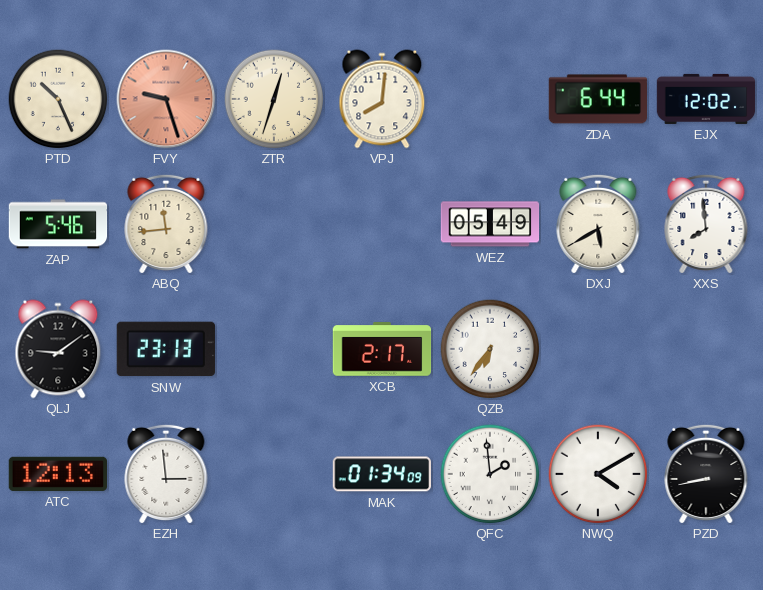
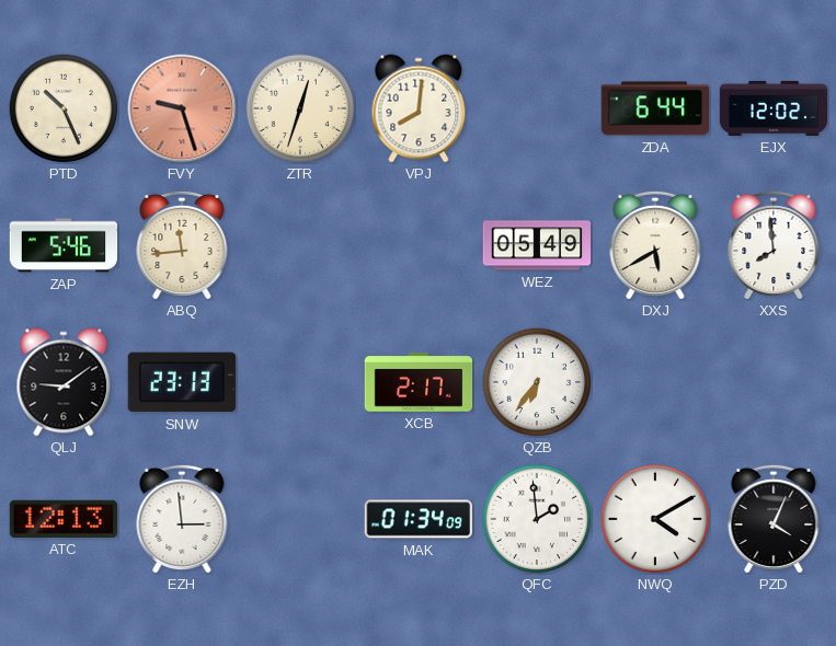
PZD: 8:43 -> 4:04 (774, 518)
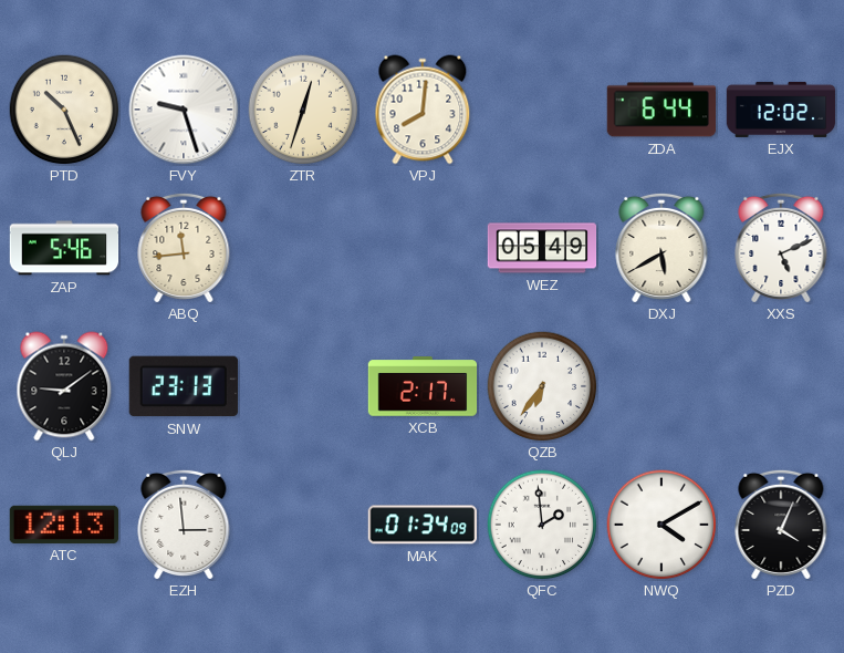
FVY dial: salmon -> white (184, 110)
XXS: 7:59 -> 5:11 (781, 247)
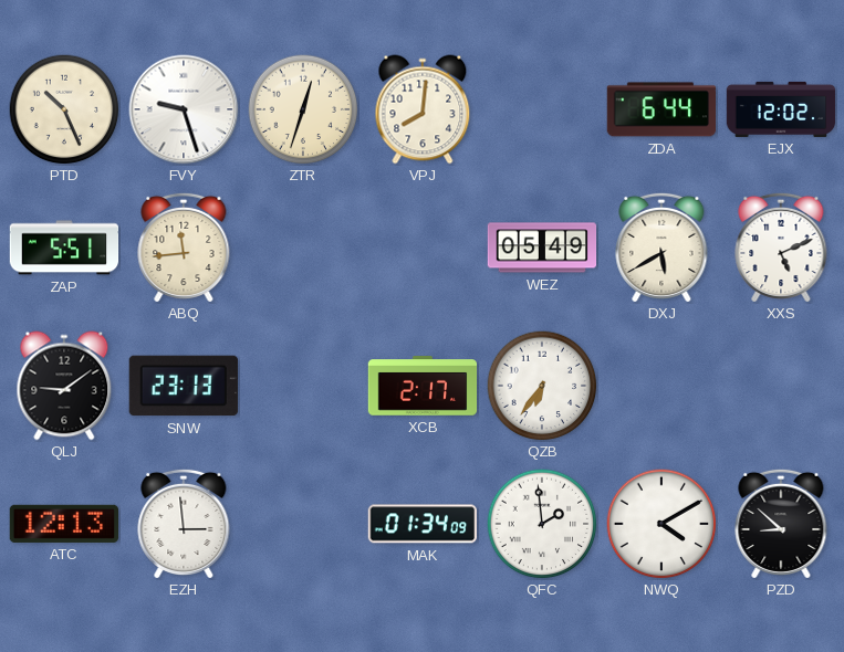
ZAP: 5:46 -> 5:51 (64, 248)
PZD: 4:04 -> 8:52 (781, 523)
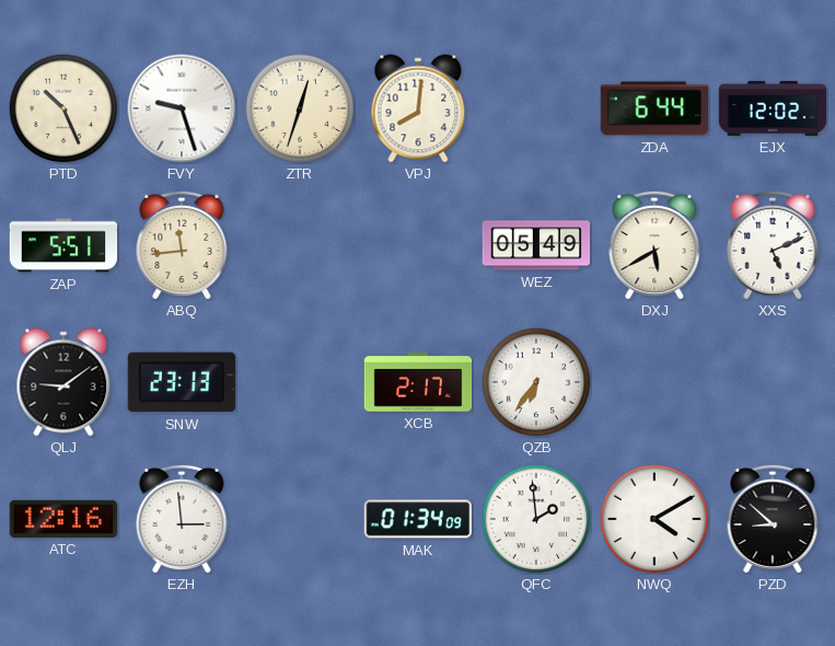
ATC: 12:13 -> 12:16 (62, 519)
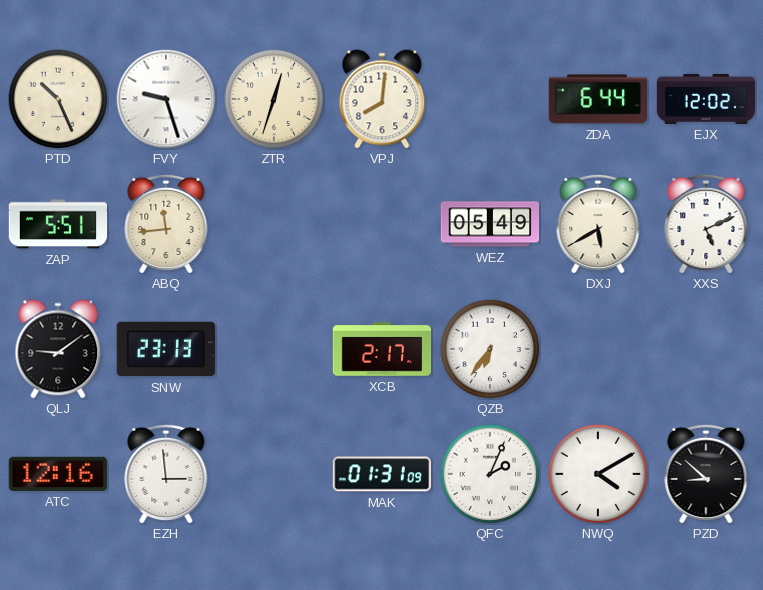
MAK: 01:34 -> 01:31 (381, 474)
QFC: 1:59 -> 2:04 (490, 474)
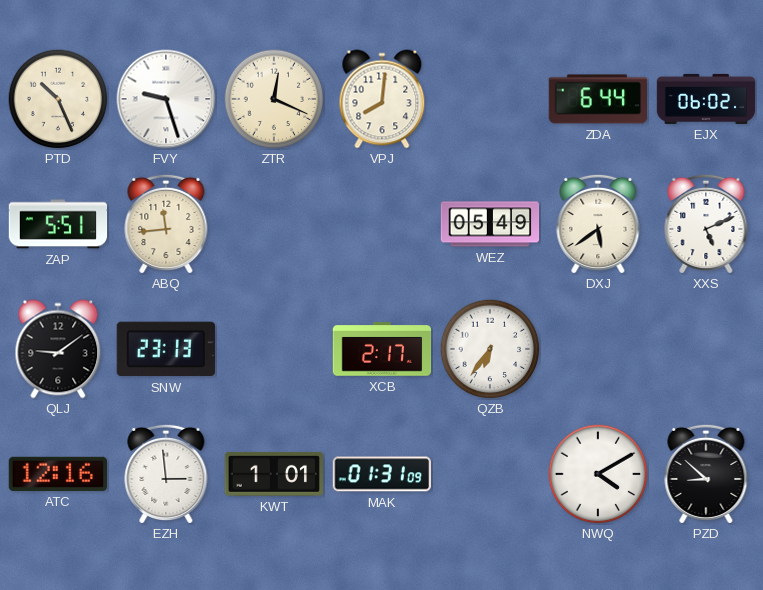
ZTR: 12:33 -> 12:19 (274, 99)
EJX: 12:02 -> 06:02 (706, 99)
DXJ: 5:40 -> 5:39 (598, 223)
KWT: none -> 1:01 (273, 474)
QFC: 2:04 -> none (490, 474)
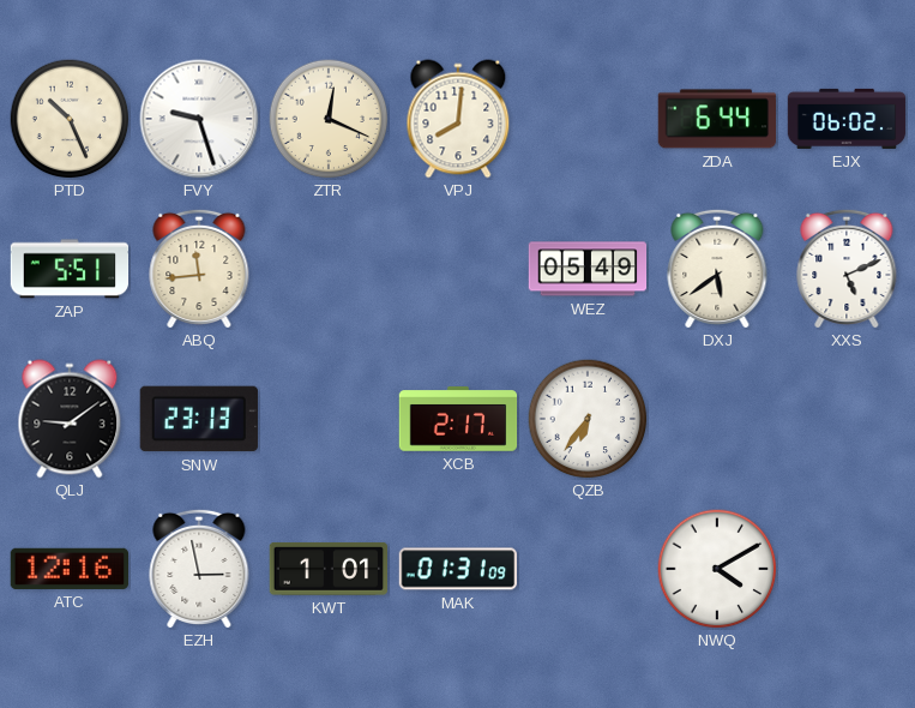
EZH: 2:59 -> 2:58 (199, 568)
PZD: 8:52 -> none (706, 473)
